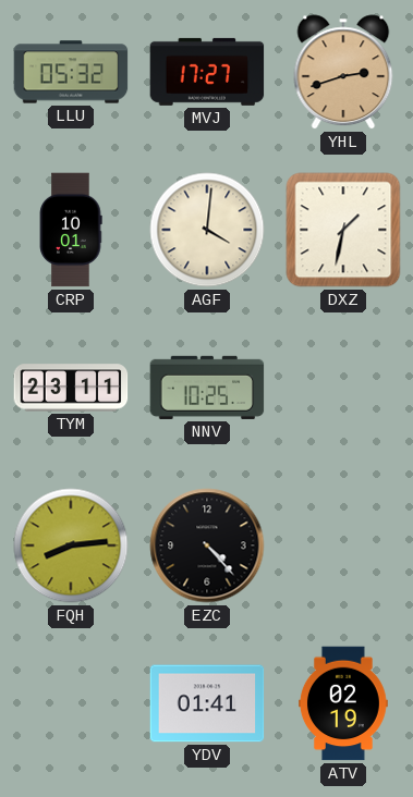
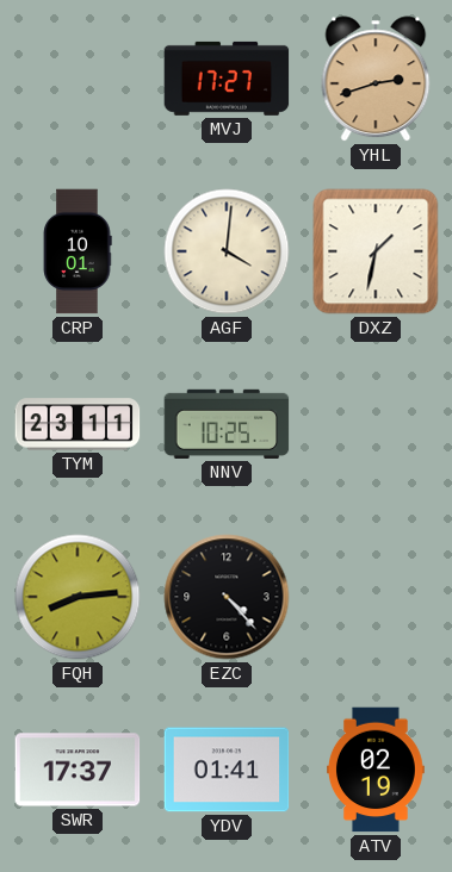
LLU: 05:32 -> none (71, 72)
SWR: none -> 17:37 (78, 770)
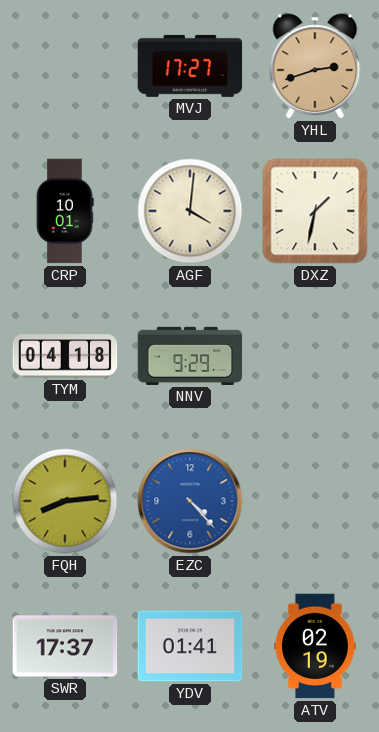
TYM: 23:11 -> 04:18 (65, 356)
NNV: 10:25 -> 9:29 (190, 356)
EZC dial: black -> blue (190, 501)
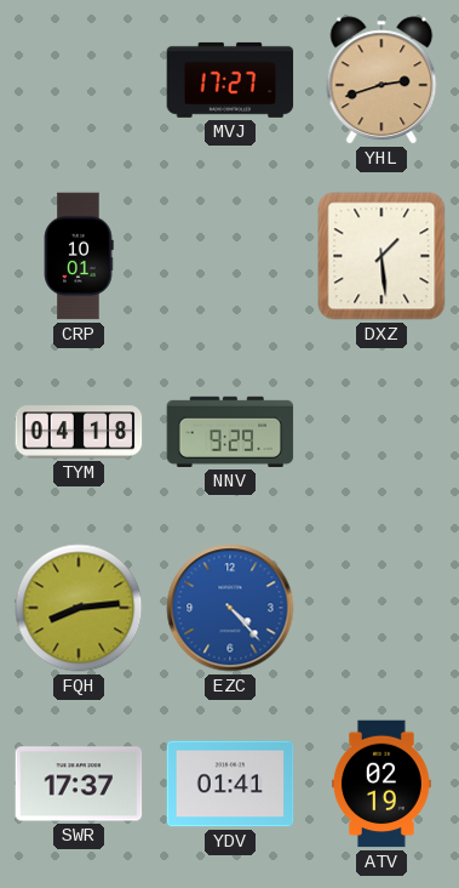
AGF: 4:01 -> none (190, 211)
DXZ: 1:32 -> 1:29 (381, 256)
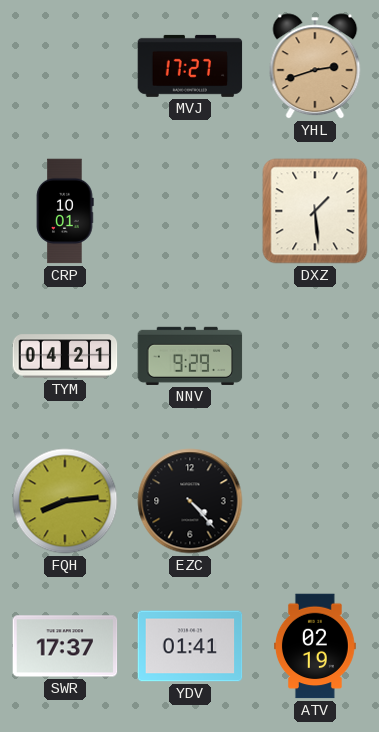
TYM: 04:18 -> 04:21 (65, 356)
EZC dial: blue -> black (190, 501)
